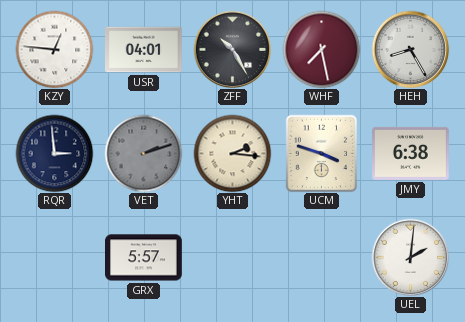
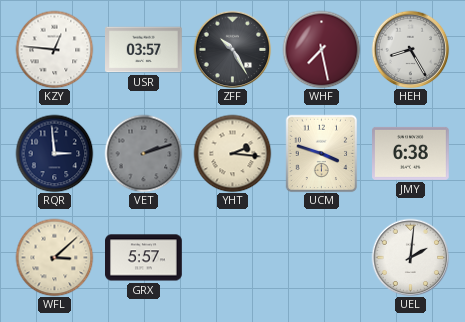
USR: 04:01 -> 03:57 (144, 50)
WFL: none -> 3:08 (54, 257)
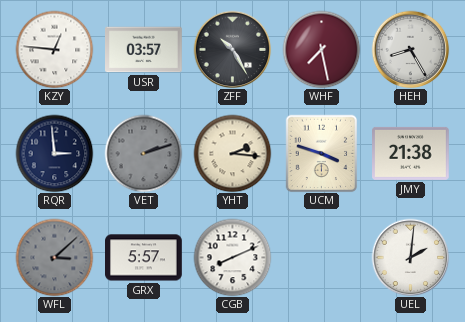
JMY: 6:38 -> 21:38 (411, 153)
WFL dial: cream -> grey (54, 257)
CGB: none -> 8:11 (232, 257)
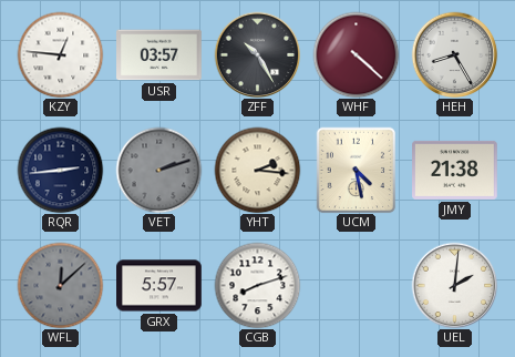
WHF: 7:28 -> 4:22 (356, 54)
RQR: 2:59 -> 2:44 (60, 170)
UCM: 3:48 -> 4:28 (357, 170)
WFL: 3:08 -> 12:08 (60, 285)
CGB: 8:11 -> 8:12 (257, 285)
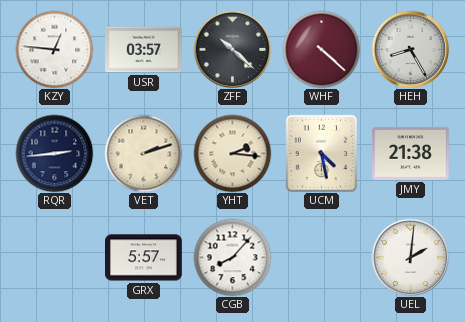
ZFF: 10:25 -> 10:22 (232, 49)
VET dial: grey -> cream (143, 153)
WFL: 12:08 -> none (60, 285)
CGB: 8:12 -> 8:07 (232, 257)
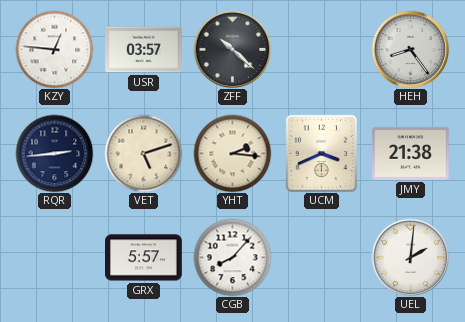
WHF: 4:22 -> none (321, 49)
HEH: 8:25 -> 8:24 (410, 49)
VET: 2:12 -> 5:12 (143, 153)
UCM: 4:28 -> 3:41 (322, 153)
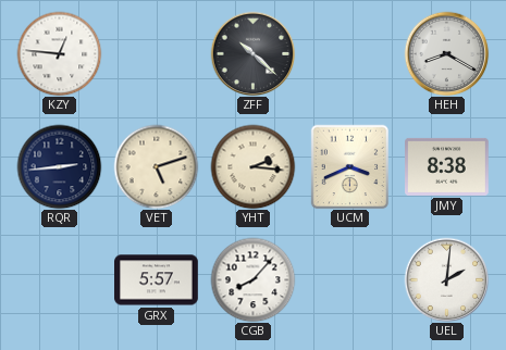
USR: 03:57 -> none (144, 50)
HEH: 8:24 -> 8:20 (446, 53)
JMY: 21:38 -> 8:38 (447, 166)
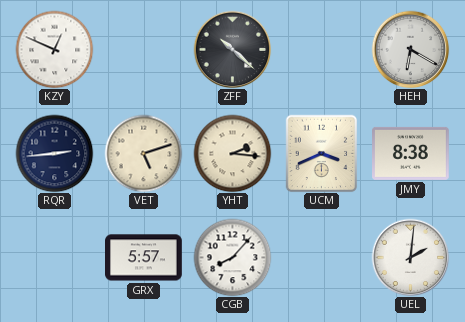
KZY: 12:46 -> 12:49 (54, 49)
HEH: 8:20 -> 6:20 (410, 49)
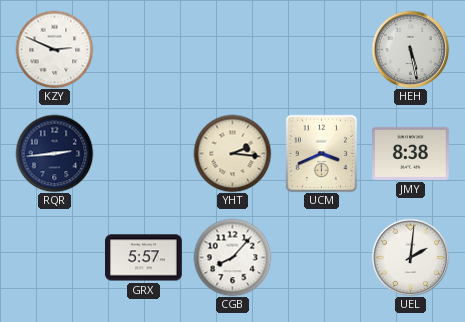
KZY: 12:49 -> 2:49 (54, 49)
ZFF: 10:22 -> none (232, 49)
HEH: 6:20 -> 5:28 (410, 49)
VET: 5:12 -> none (143, 153)
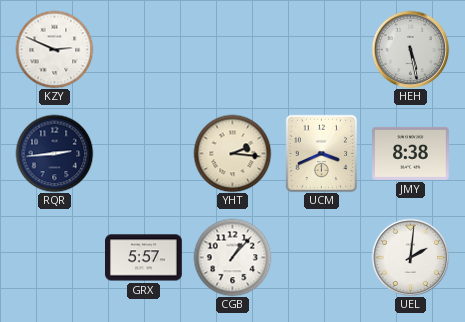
CGB: 8:07 -> 1:07 (232, 257)
